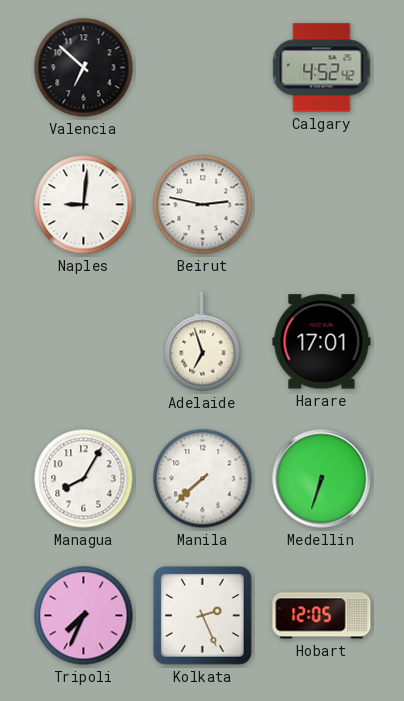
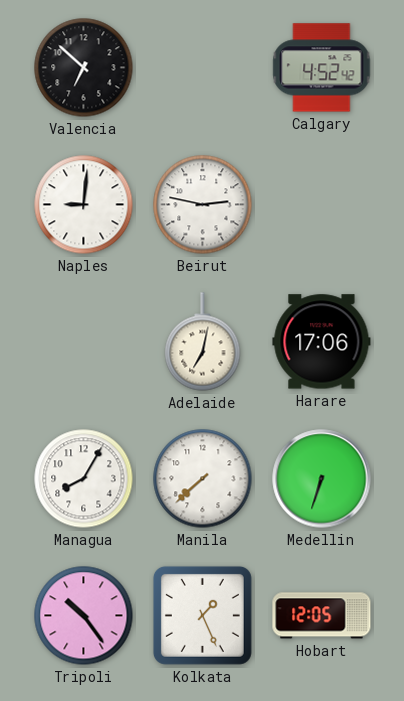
Adelaide: 6:57 -> 7:02 (203, 342)
Harare: 17:01 -> 17:06 (322, 342)
Tripoli: 7:34 -> 10:24 (84, 616)
Kolkata: 2:26 -> 1:26 (202, 615)
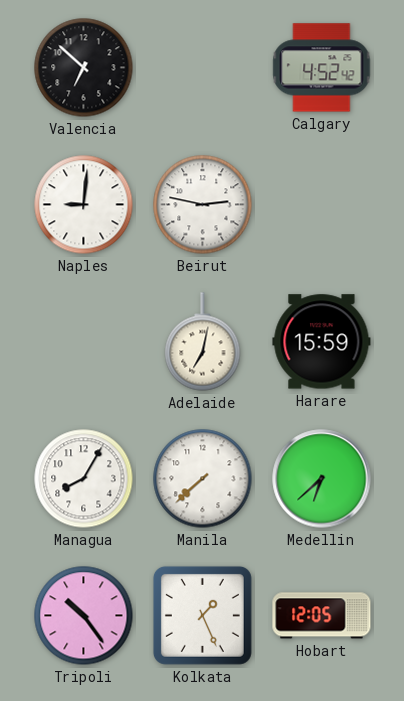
Harare: 17:06 -> 15:59 (322, 342)
Medellin: 6:33 -> 6:38 (322, 479)
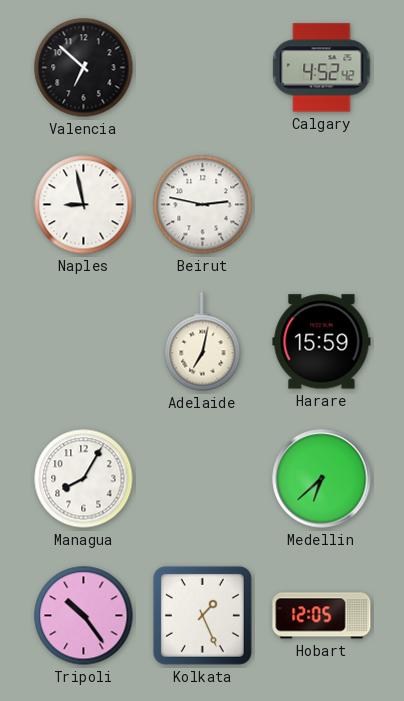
Naples: 9:01 -> 8:58 (84, 205)
Manila: 7:38 -> none (203, 479)
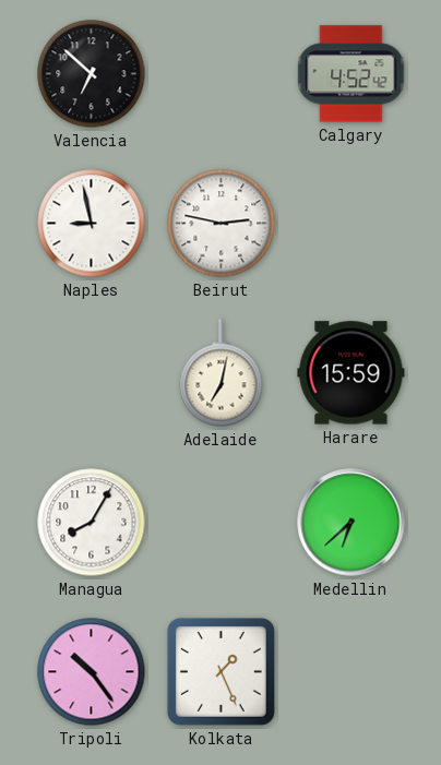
Hobart: 12:05 -> none (322, 616)
